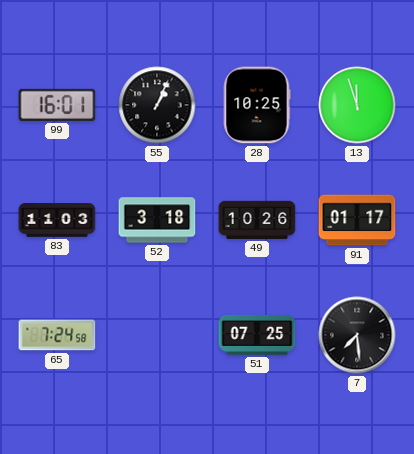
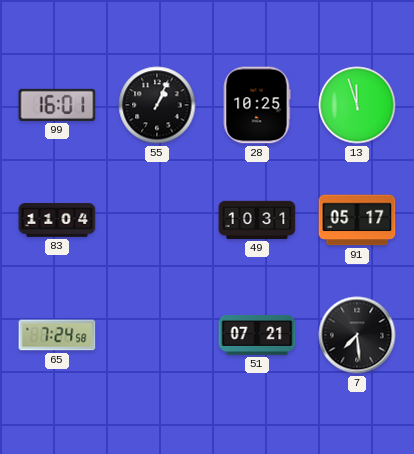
83: 11:03 -> 11:04 (57, 221)
52: 3:18 -> none (157, 220)
49: 10:26 -> 10:31 (257, 220)
91: 01:17 -> 05:17 (357, 220)
51: 07:25 -> 07:21 (257, 335)
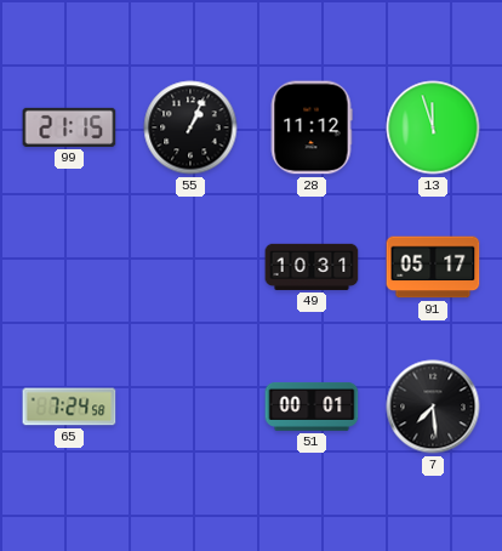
99: 16:01 -> 21:15 (69, 127)
28: 10:25 -> 11:12 (312, 127)
83: 11:04 -> none (57, 221)
51: 07:21 -> 00:01 (312, 407)
